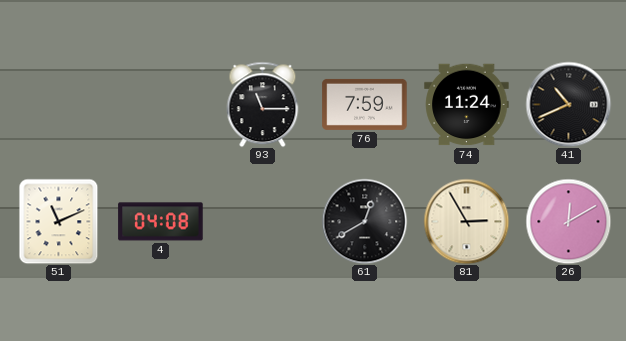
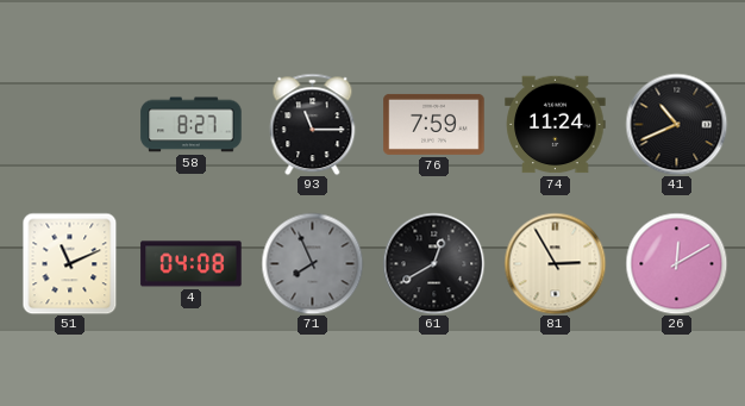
58: none -> 8:27 (192, 125)
71: none -> 7:56 (312, 263)
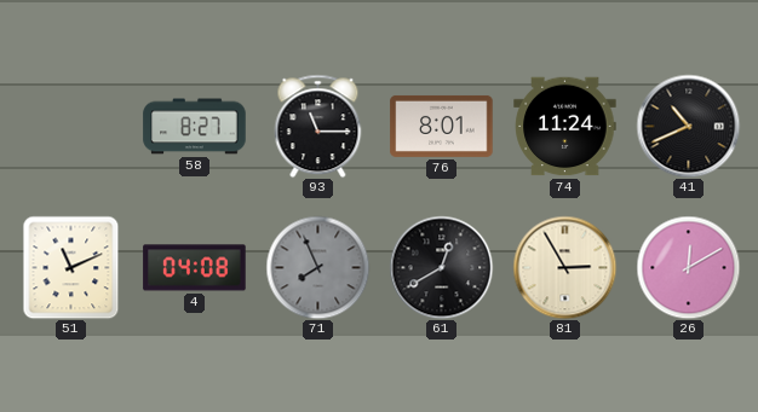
76: 7:59 -> 8:01 (442, 126)
